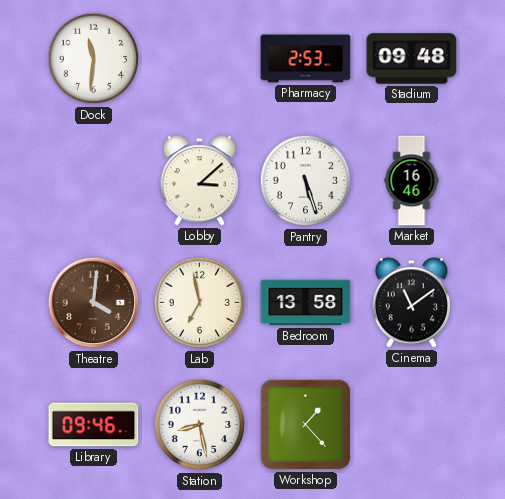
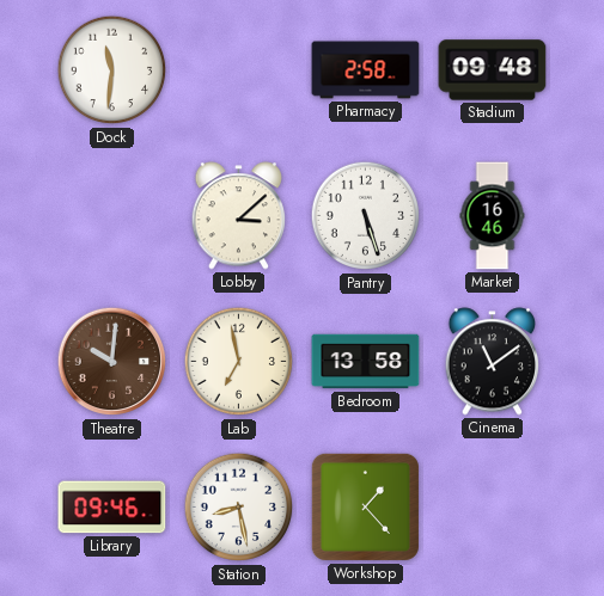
Pharmacy: 2:53 -> 2:58 (366, 70)
Theatre: 4:01 -> 10:01 (112, 362)
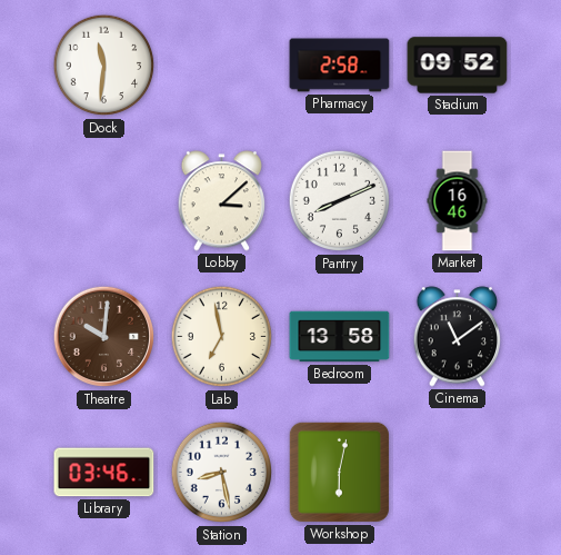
Stadium: 09:48 -> 09:52 (458, 66)
Pantry: 5:27 -> 8:11 (340, 201)
Library: 09:46 -> 03:46 (104, 473)
Workshop: 1:23 -> 6:02 (339, 472)
